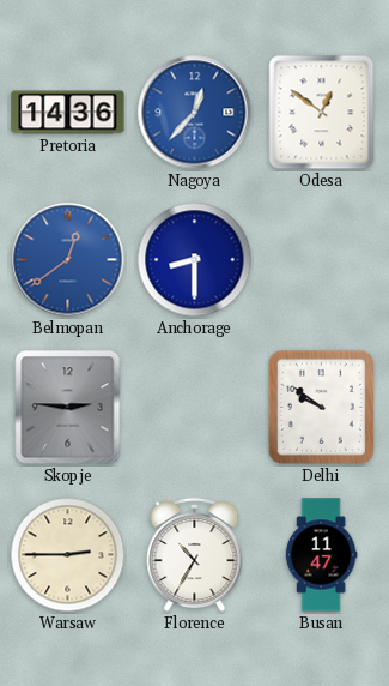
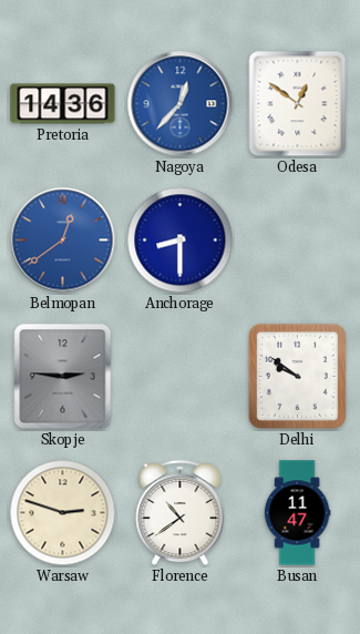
Warsaw: 2:45 -> 2:48 (63, 513)
Florence: 10:35 -> 10:39 (181, 513)
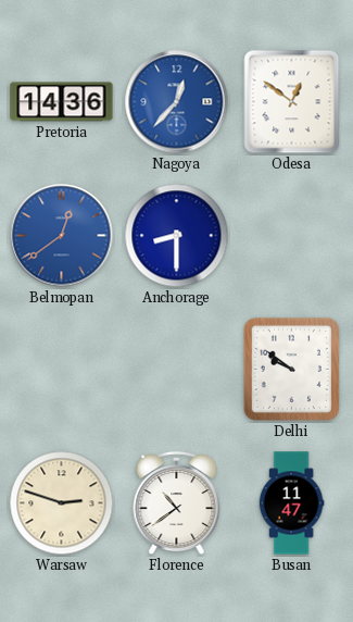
Skopje: 2:46 -> none (63, 377)
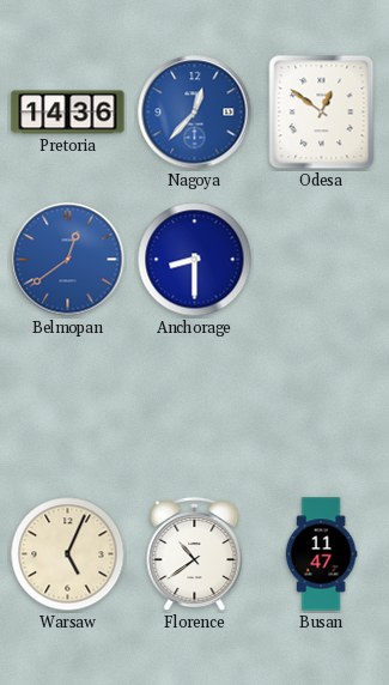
Delhi: 9:51 -> none (291, 369)
Warsaw: 2:48 -> 5:04 (68, 554)
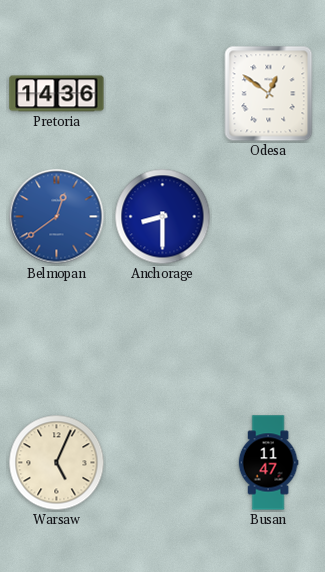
Nagoya: 12:37 -> none (195, 113)
Florence: 10:39 -> none (195, 554)
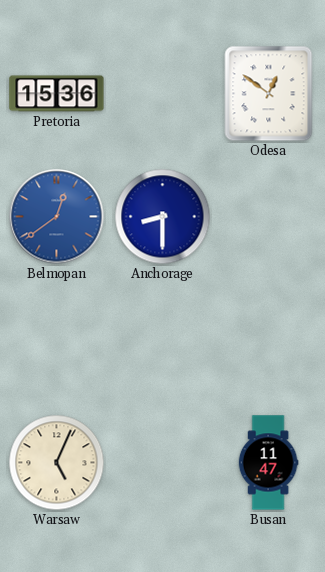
Pretoria: 14:36 -> 15:36 (57, 94)
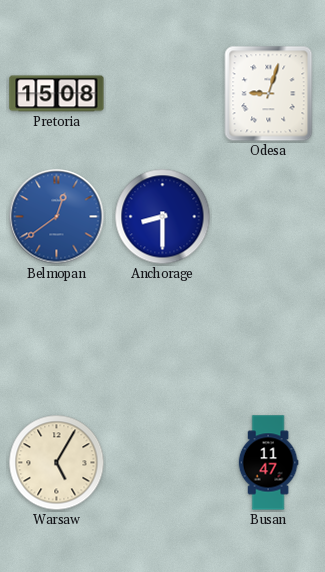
Pretoria: 15:36 -> 15:08 (57, 94)
Odesa: 12:51 -> 9:03 (269, 94)
Warsaw: 5:04 -> 5:05 (57, 463)
